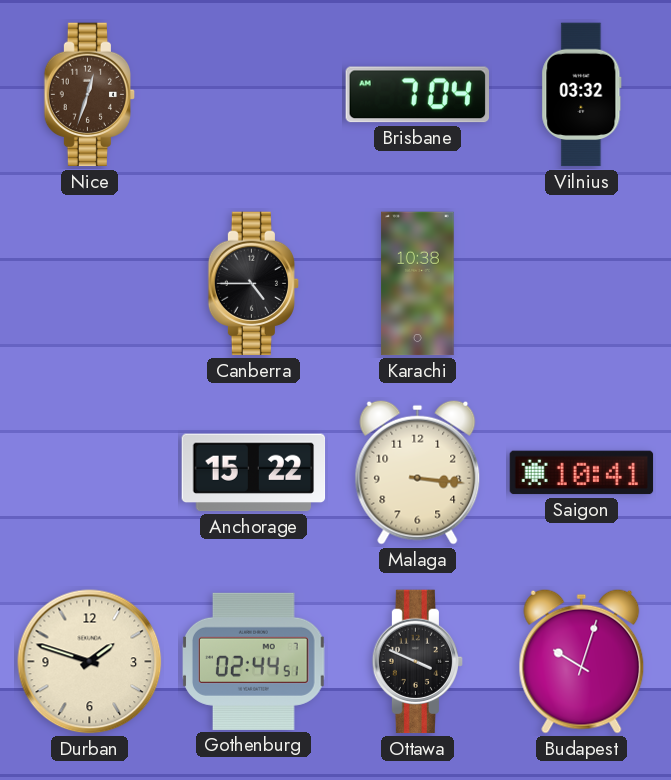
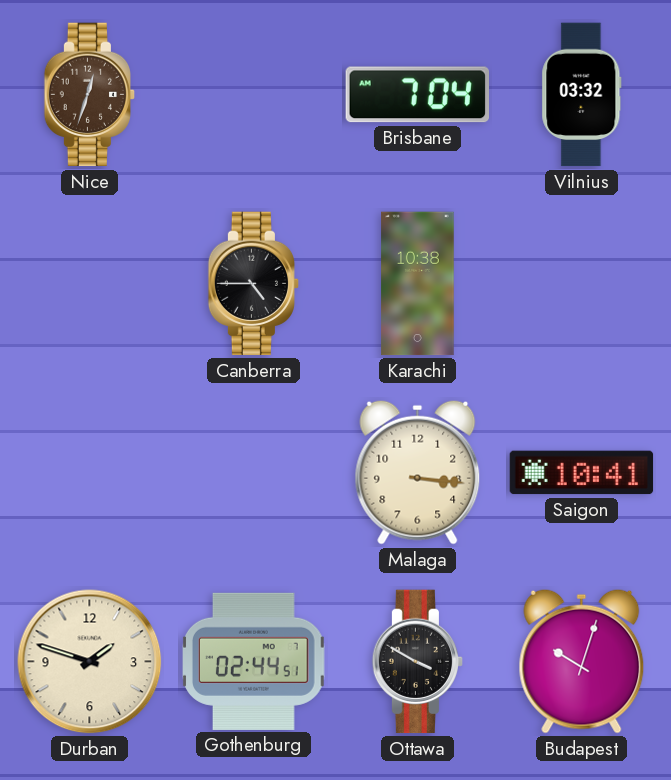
Anchorage: 15:22 -> none (254, 473)
Ottawa: 3:49 -> 3:50 (418, 662)
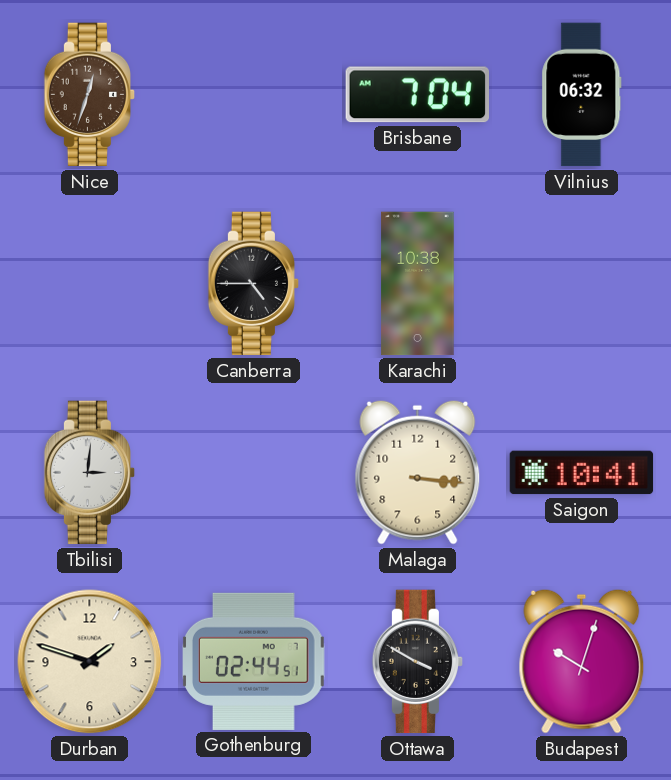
Vilnius: 03:32 -> 06:32 (582, 95)
Tbilisi: none -> 3:01 (90, 473)
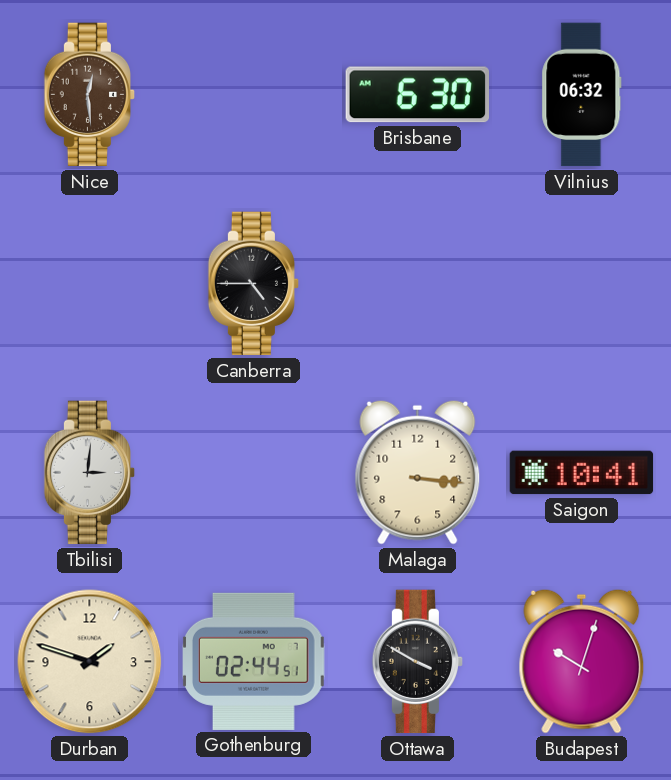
Nice: 12:33 -> 12:29 (90, 95)
Brisbane: 7:04 -> 6:30 (417, 95)
Karachi: 10:38 -> none (418, 284)
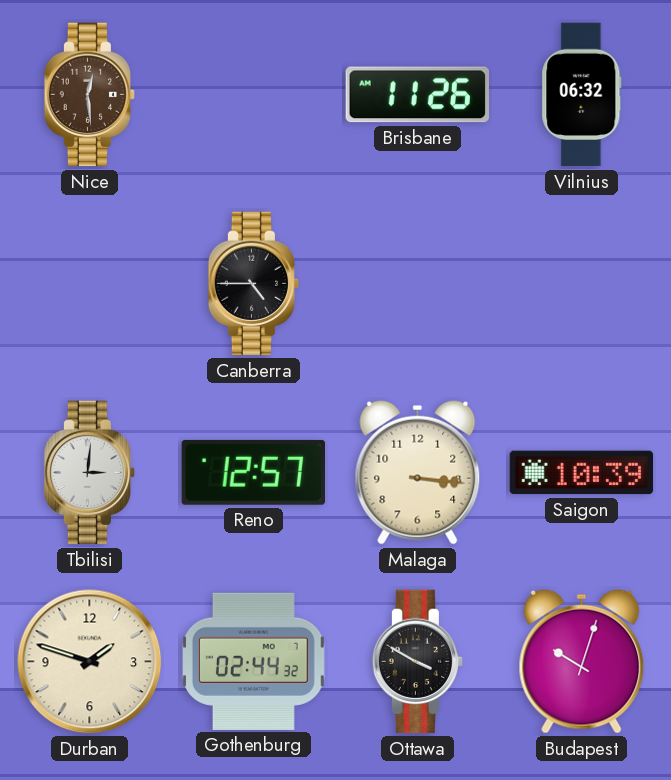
Brisbane: 6:30 -> 11:26 (417, 95)
Reno: none -> 12:57 (253, 472)
Saigon: 10:41 -> 10:39 (582, 473)
Gothenburg: 02:44:51 -> 02:44:32 (254, 661)
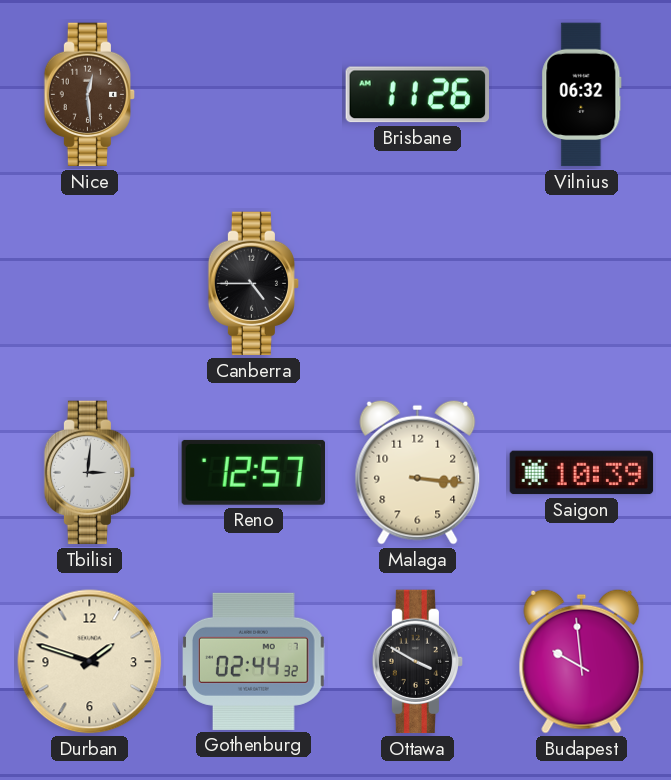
Budapest: 10:03 -> 9:59 (582, 661)
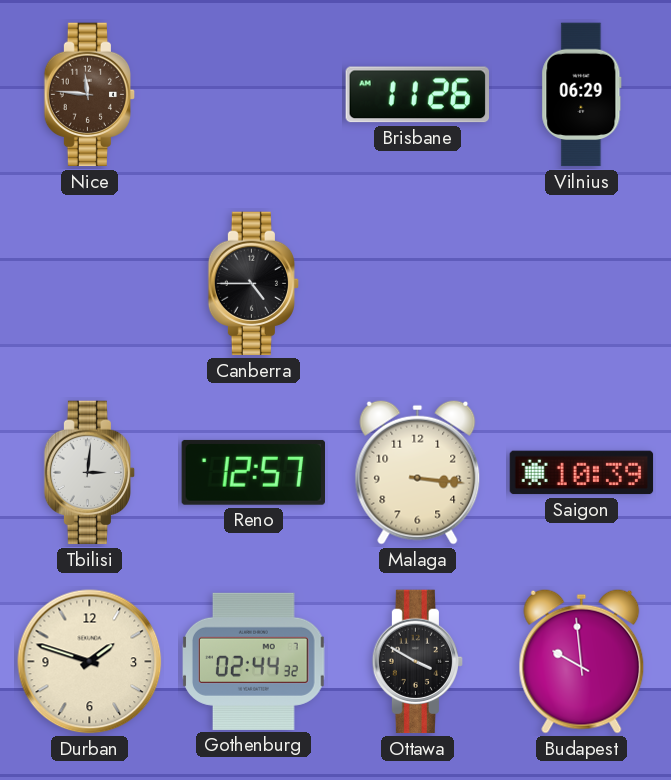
Nice: 12:29 -> 11:46 (90, 95)
Vilnius: 06:32 -> 06:29 (582, 95)
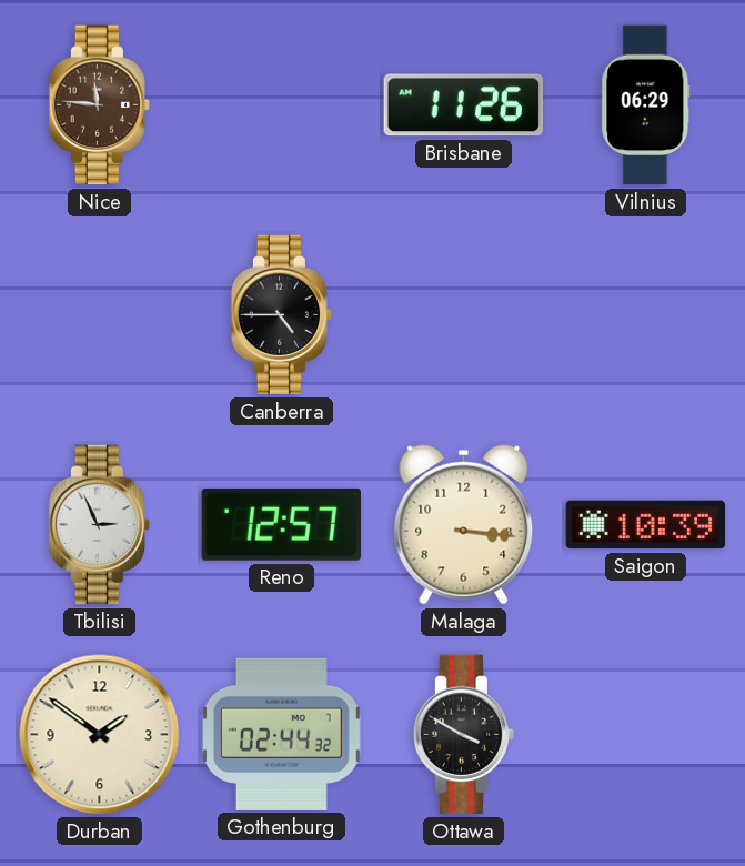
Tbilisi: 3:01 -> 2:56 (100, 525)
Durban: 1:48 -> 1:51 (100, 735)
Budapest: 9:59 -> none (582, 661)
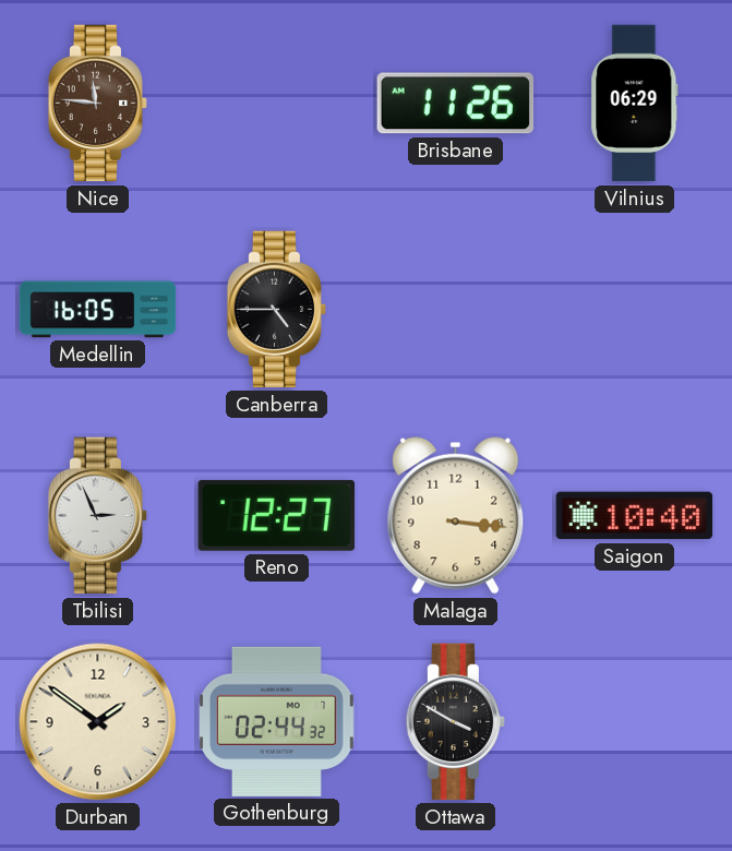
Medellin: none -> 16:05 (98, 310)
Reno: 12:57 -> 12:27 (276, 515)
Saigon: 10:39 -> 10:40 (635, 516)
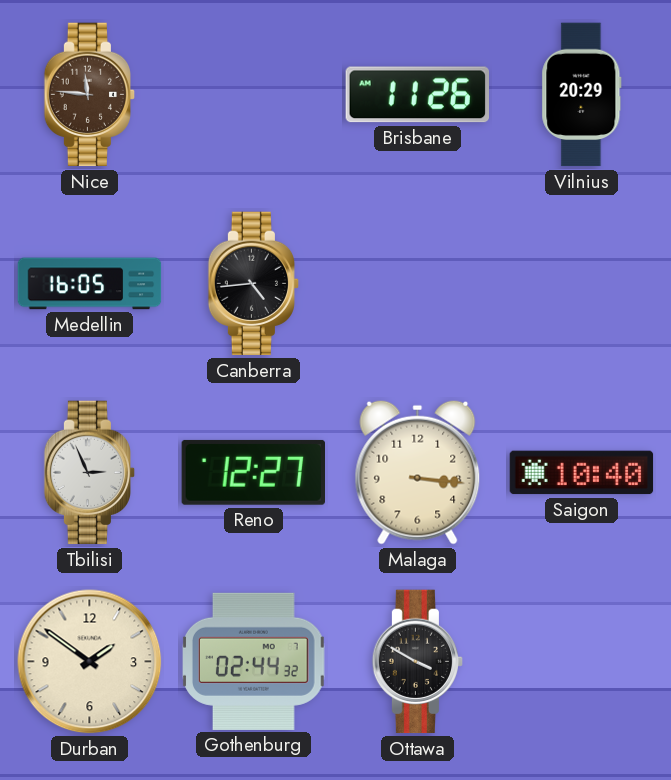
Vilnius: 06:29 -> 20:29 (582, 95)
Canberra: 4:45 -> 4:44 (254, 284)
